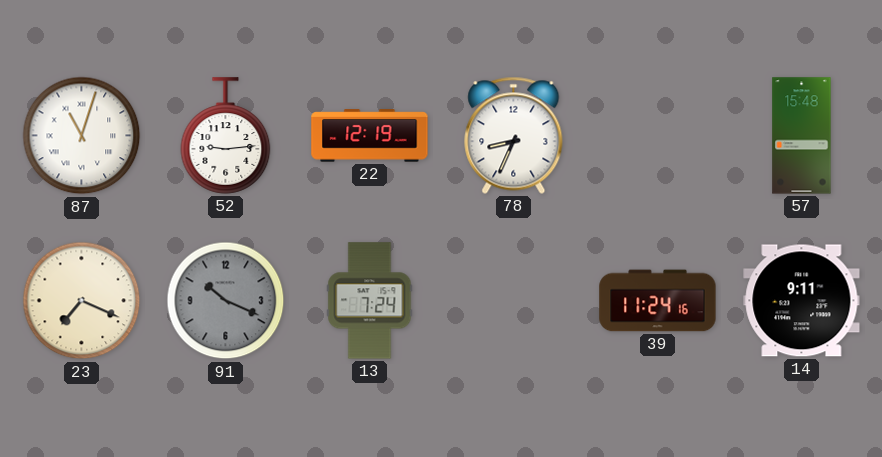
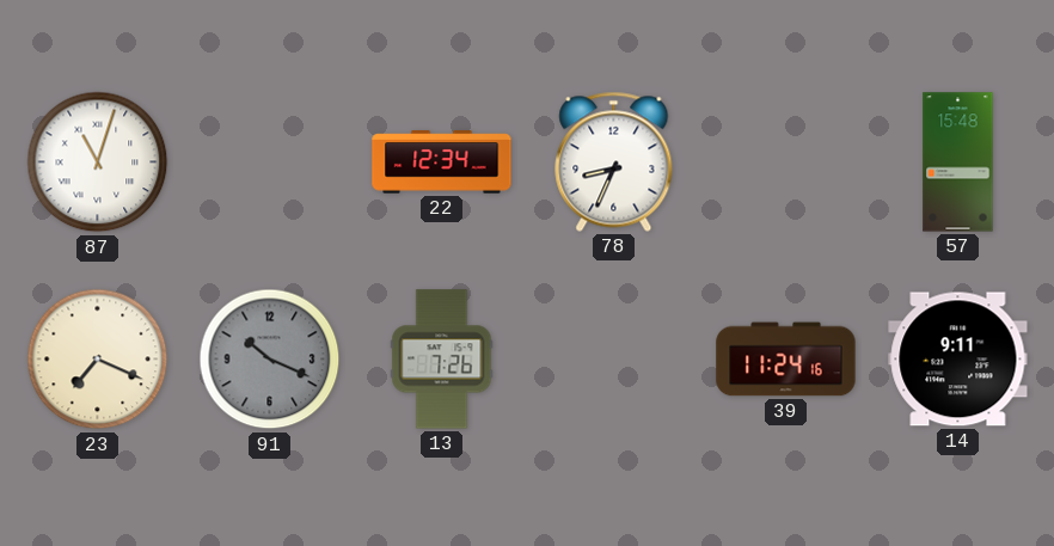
52: 9:14 -> none (226, 136)
22: 12:19 -> 12:34 (442, 162)
13: 7:24 -> 7:26 (442, 360)
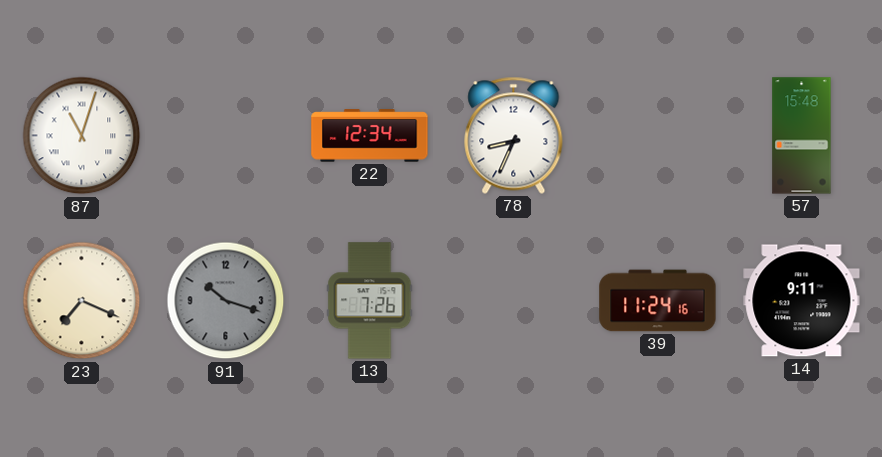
91: 10:19 -> 10:18 (226, 301)
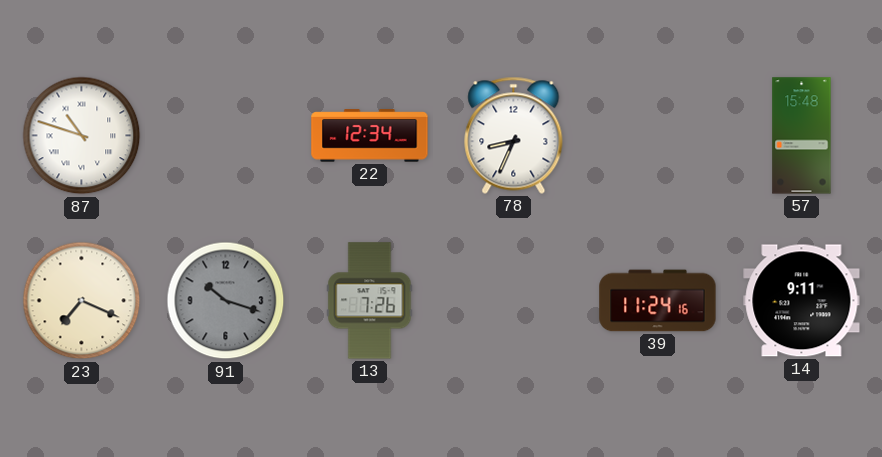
87: 11:03 -> 10:48 (82, 136)
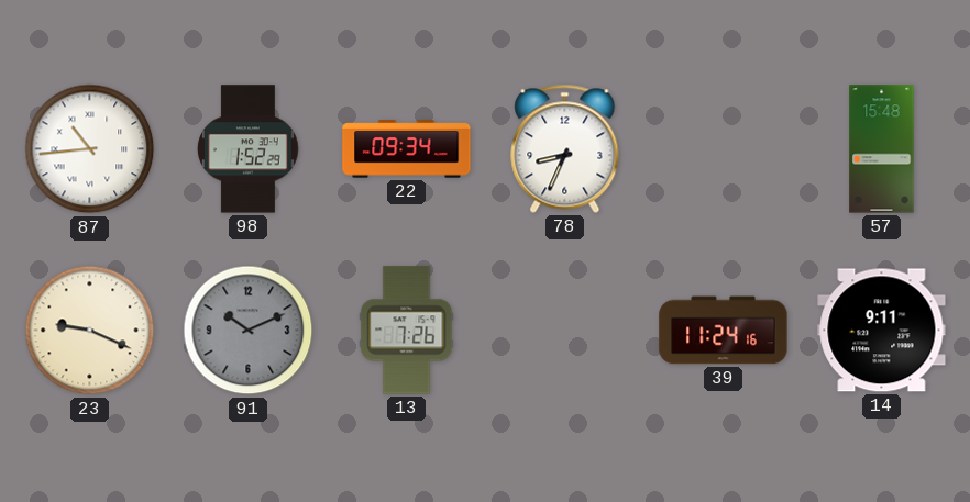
87: 10:48 -> 10:44 (90, 149)
98: none -> 1:52 (249, 149)
22: 12:34 -> 09:34 (407, 149)
23: 7:19 -> 9:19 (90, 331)
91: 10:18 -> 10:11 (249, 331)
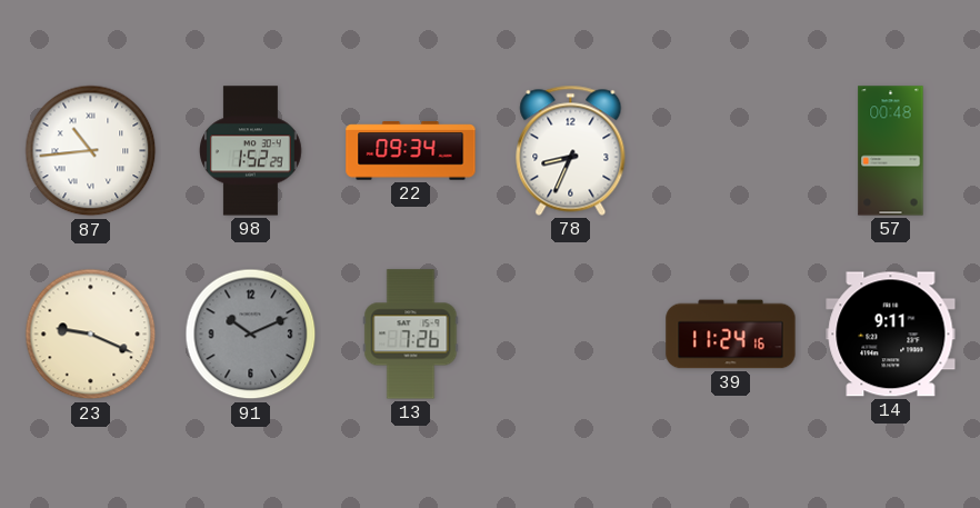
57: 15:48 -> 00:48 (891, 151)
